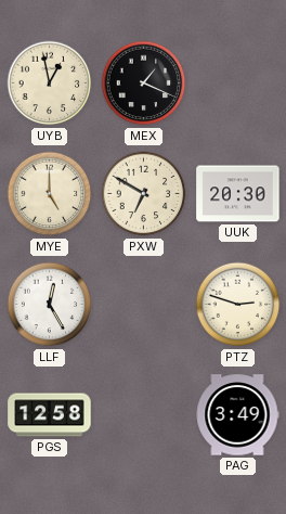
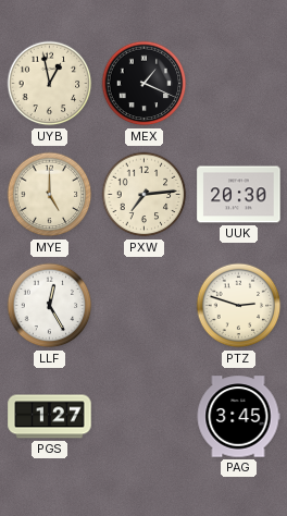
PXW: 6:50 -> 7:14 (145, 195)
PGS: 12:58 -> 1:27 (50, 417)
PAG: 3:49 -> 3:45 (238, 417)
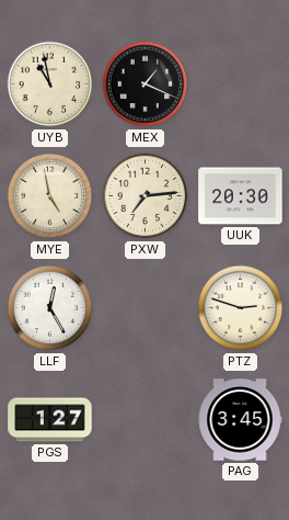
UYB: 12:58 -> 10:58 (50, 84)
MYE: 5:00 -> 4:58 (50, 196)
